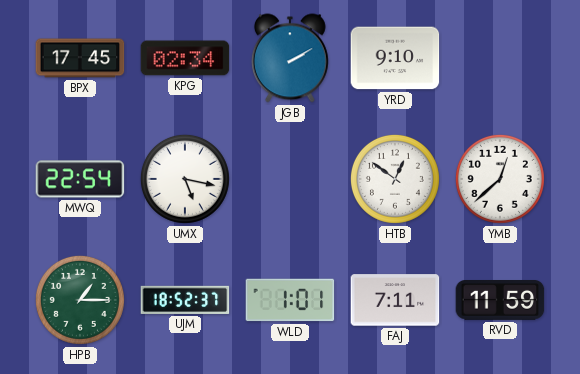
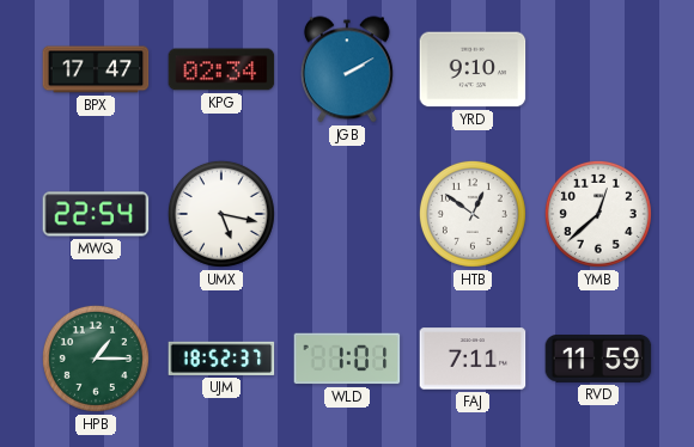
BPX: 17:45 -> 17:47 (96, 69)
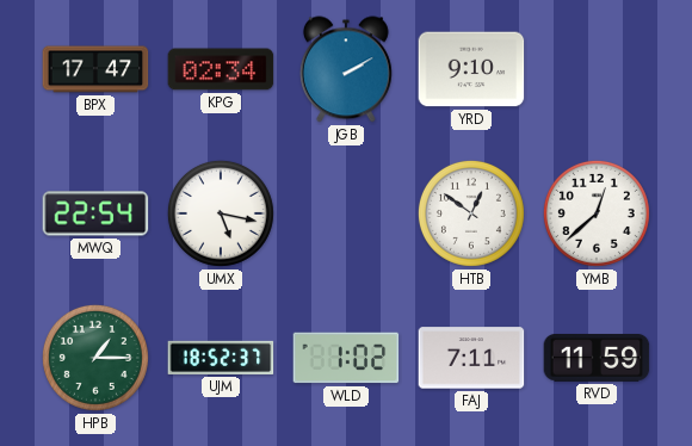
WLD: 1:01 -> 1:02 (346, 358)
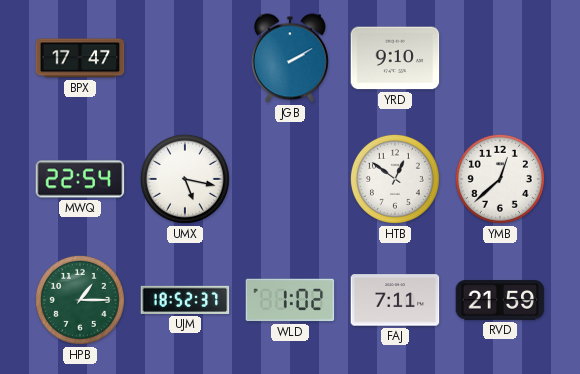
KPG: 02:34 -> none (221, 69)
RVD: 11:59 -> 21:59 (500, 301)
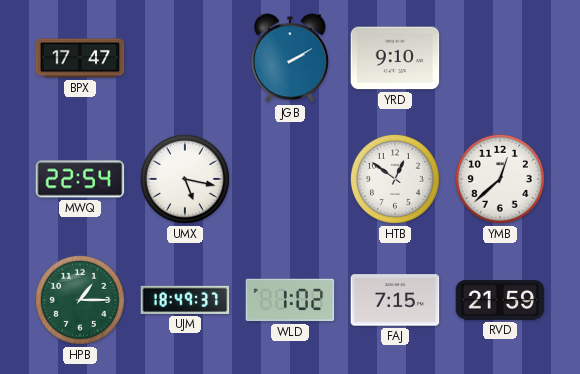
UJM: 18:52 -> 18:49 (185, 300)
FAJ: 7:11 -> 7:15 (395, 300)
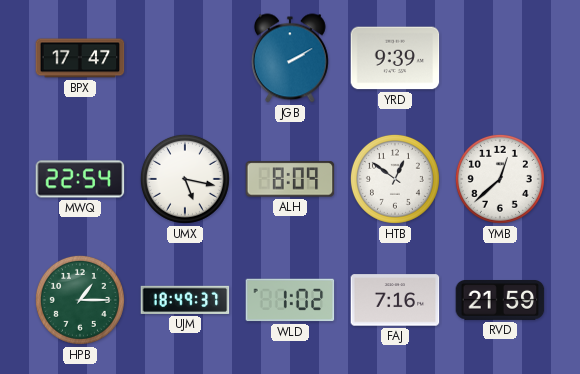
YRD: 9:10 -> 9:39 (395, 58)
ALH: none -> 8:09 (290, 179)
FAJ: 7:15 -> 7:16 (395, 300)
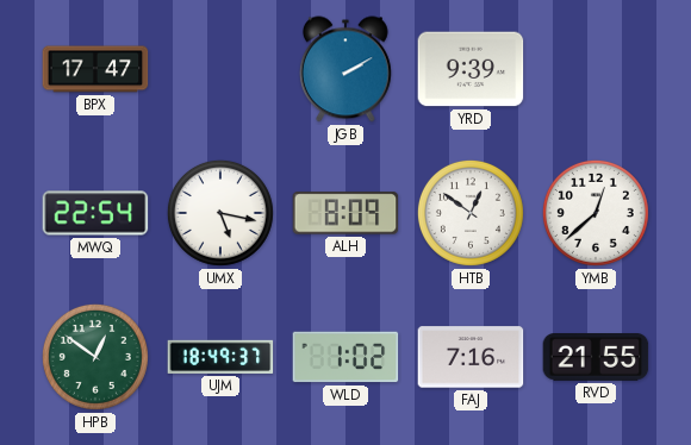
HPB: 1:15 -> 12:51 (95, 357)
RVD: 21:59 -> 21:55 (596, 358)
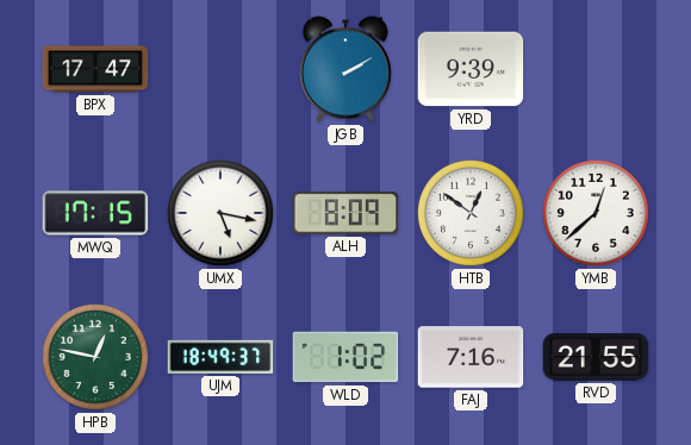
MWQ: 22:54 -> 17:15 (95, 213)
HPB: 12:51 -> 12:47 (95, 357)
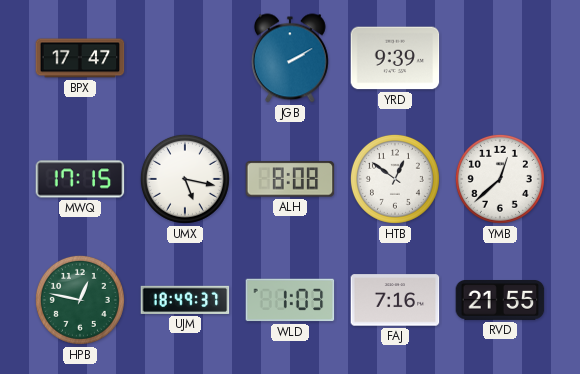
ALH: 8:09 -> 8:08 (290, 179)
WLD: 1:02 -> 1:03 (290, 300)
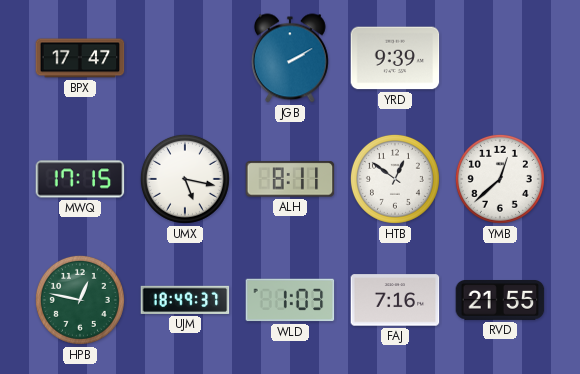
ALH: 8:08 -> 8:11 (290, 179)
